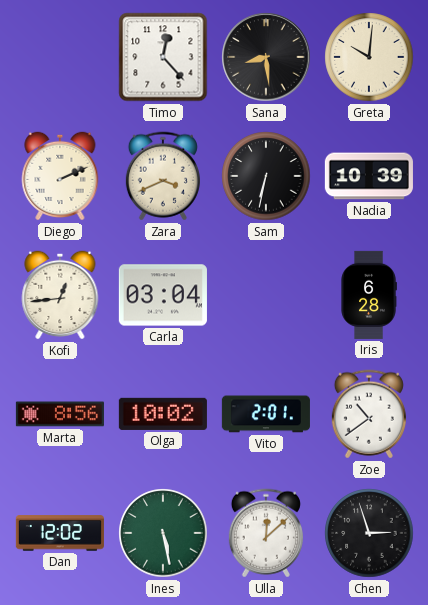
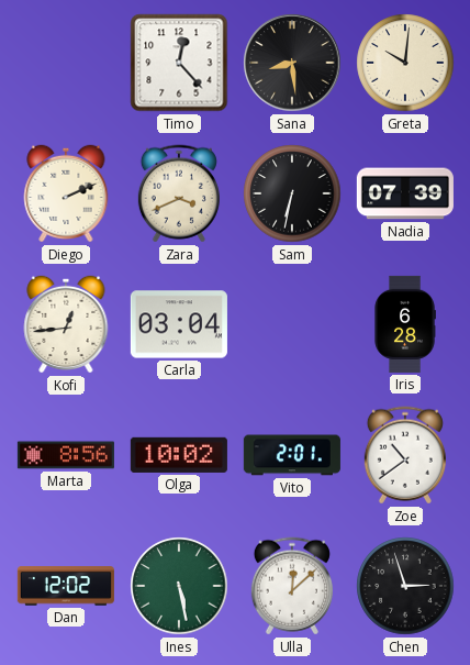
Nadia: 10:39 -> 07:39 (405, 193)
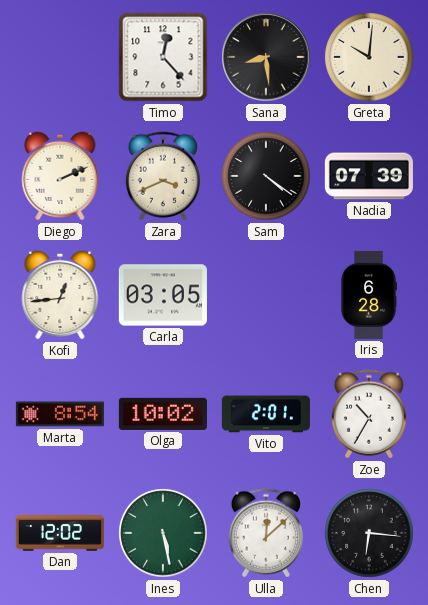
Sam: 6:32 -> 4:21 (266, 176)
Carla: 03:04 -> 03:05 (163, 295)
Marta: 8:56 -> 8:54 (60, 414)
Zoe: 10:39 -> 10:35 (369, 414)
Chen: 2:57 -> 6:16 (369, 533)
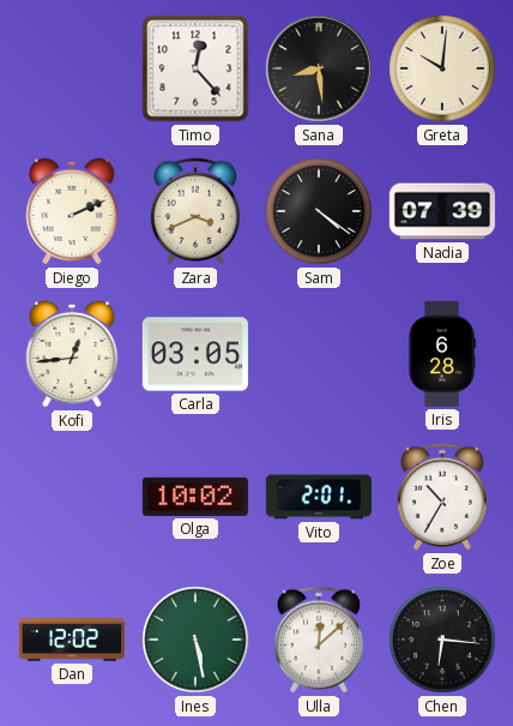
Marta: 8:54 -> none (60, 414)
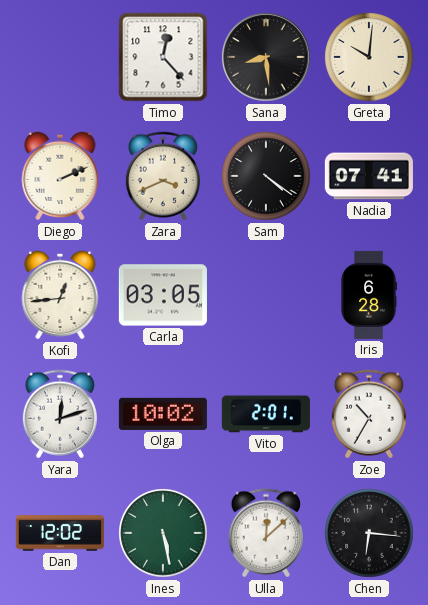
Nadia: 07:39 -> 07:41 (369, 176)
Yara: none -> 12:12 (60, 414)
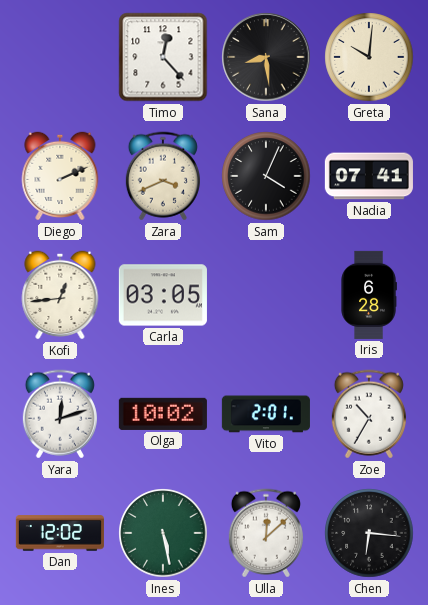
Sam: 4:21 -> 4:04 (266, 176)
